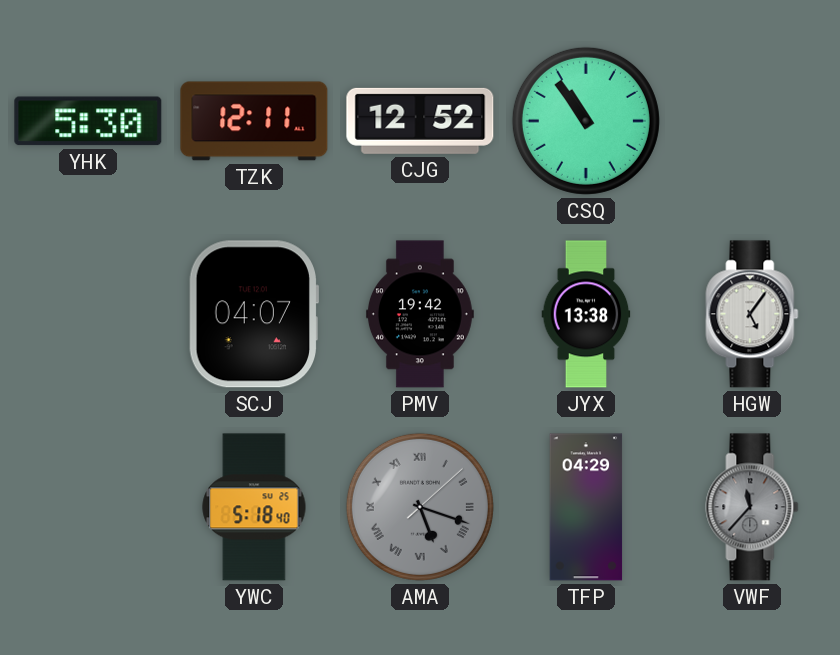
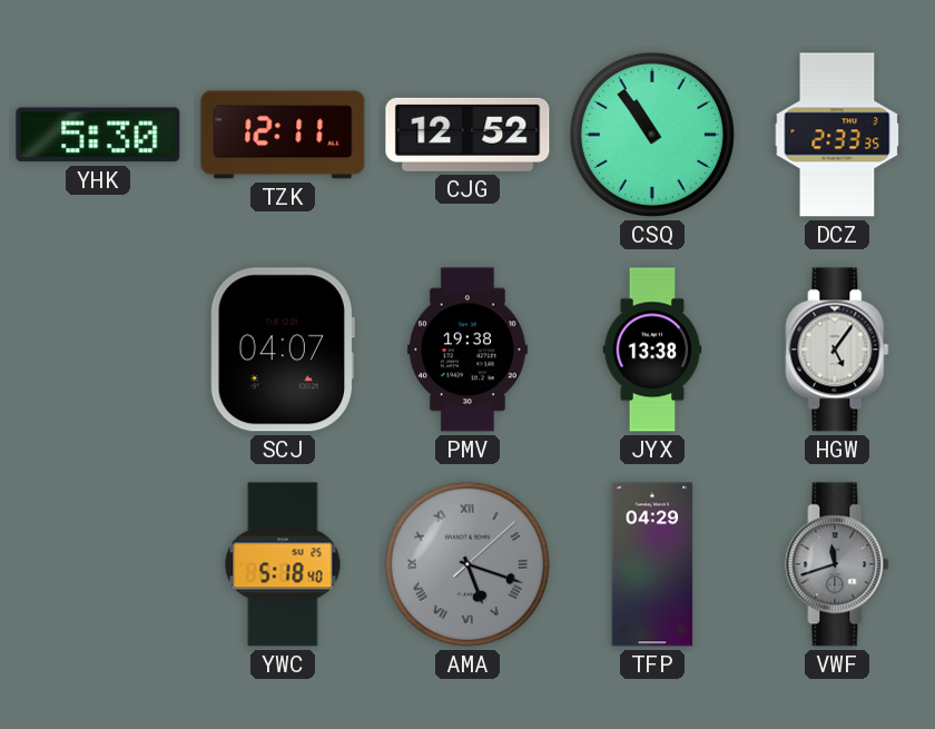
DCZ: none -> 2:33 (837, 135)
PMV: 19:42 -> 19:38 (467, 349)
VWF: 11:37 -> 11:42 (837, 564)
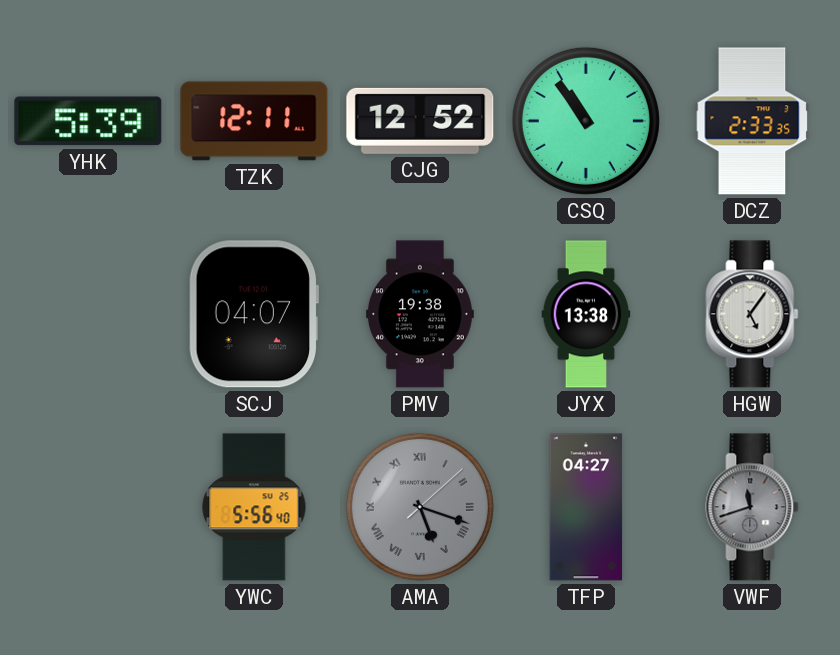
YHK: 5:30 -> 5:39 (88, 121)
YWC: 5:18 -> 5:56 (254, 507)
TFP: 04:29 -> 04:27 (586, 507)
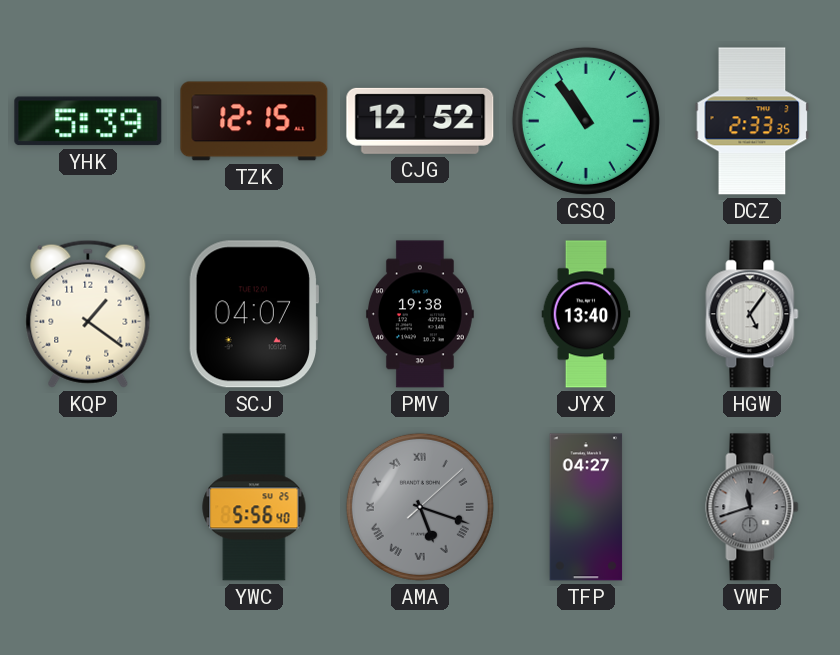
TZK: 12:11 -> 12:15 (254, 121)
KQP: none -> 1:21 (88, 314)
JYX: 13:38 -> 13:40 (586, 314)
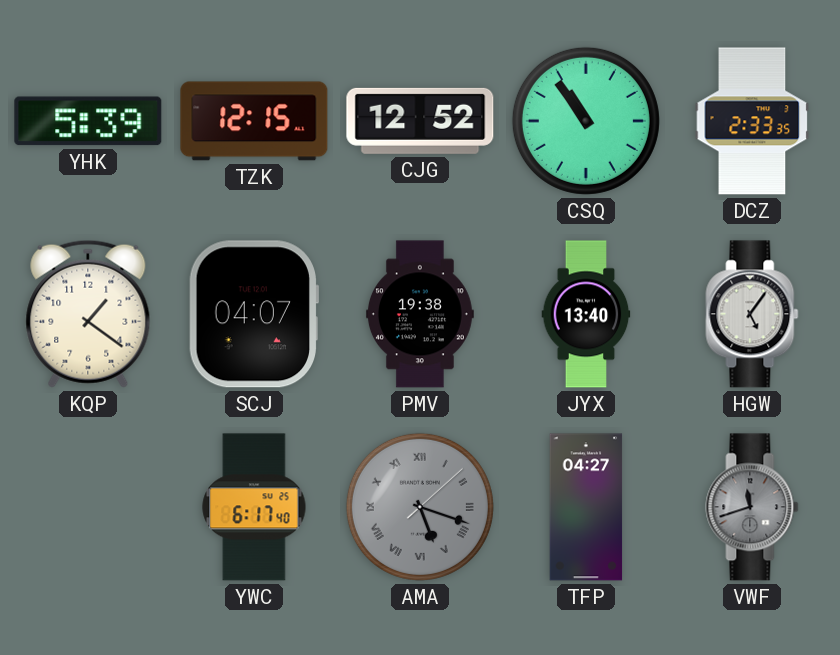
YWC: 5:56 -> 6:17 (254, 507)
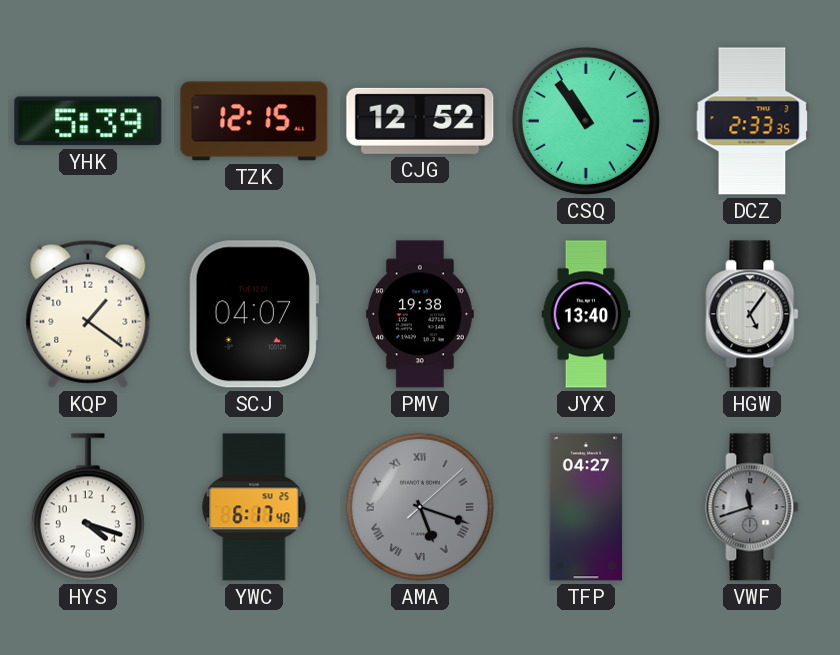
HYS: none -> 4:18 (88, 507)
